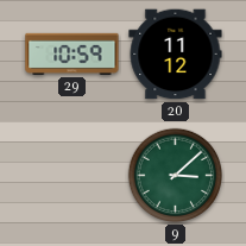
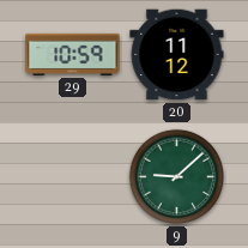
9: 3:08 -> 9:08 (177, 177)
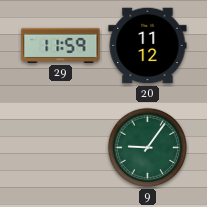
29: 10:59 -> 11:59 (61, 45)
9: 9:08 -> 9:06 (148, 148)
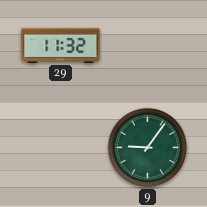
29: 11:59 -> 11:32 (61, 45)
20: 11:12 -> none (148, 46)
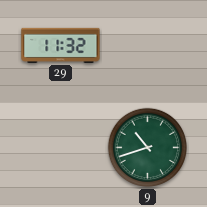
9: 9:06 -> 10:42 (148, 148)
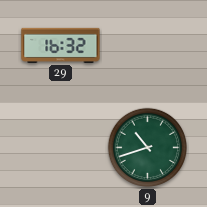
29: 11:32 -> 16:32 (61, 45)
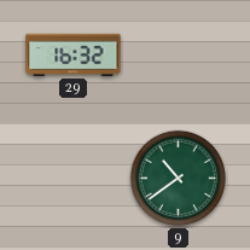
9: 10:42 -> 10:39 (179, 179)
